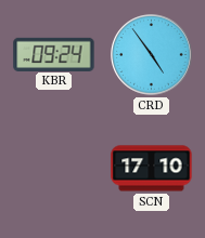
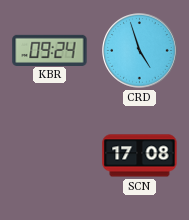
CRD: 4:54 -> 4:57 (140, 51)
SCN: 17:10 -> 17:08 (140, 156)
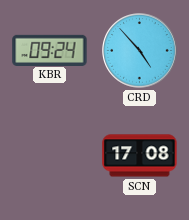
CRD: 4:57 -> 4:53 (140, 51)
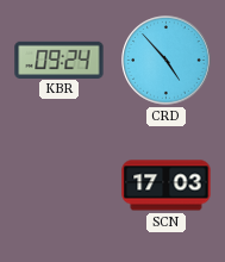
SCN: 17:08 -> 17:03 (167, 186)
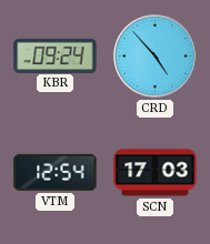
VTM: none -> 12:54 (56, 172)
